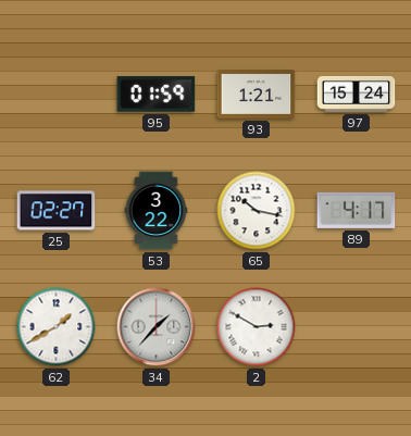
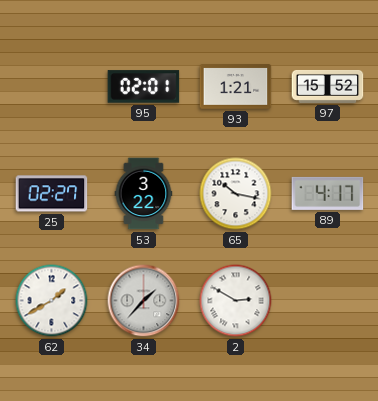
95: 01:59 -> 02:01 (144, 87)
97: 15:24 -> 15:52 (328, 86)
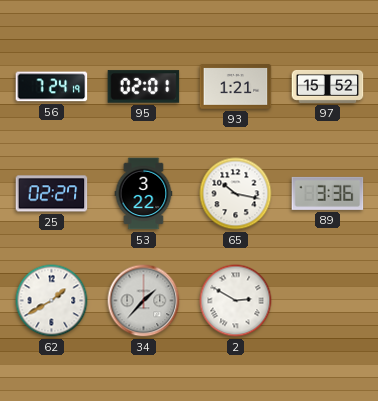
56: none -> 7:24 (52, 87)
89: 4:17 -> 3:36 (328, 193)
